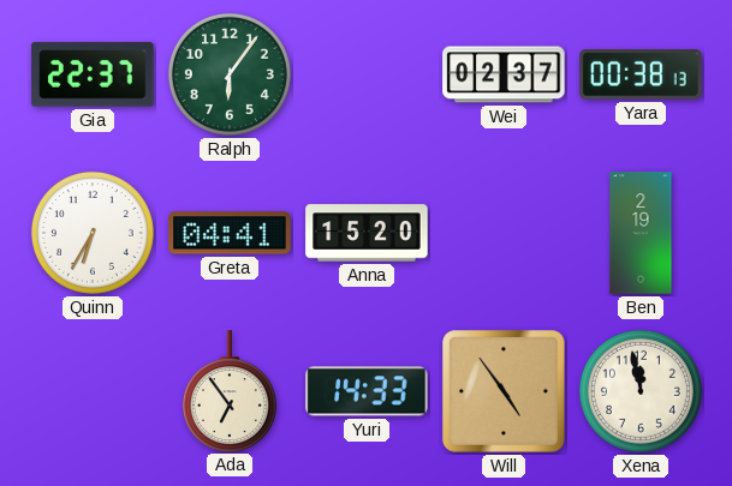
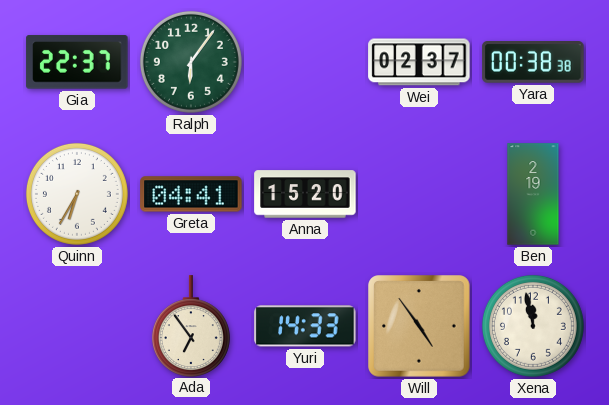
Yara: 00:38:13 -> 00:38:38 (533, 63)
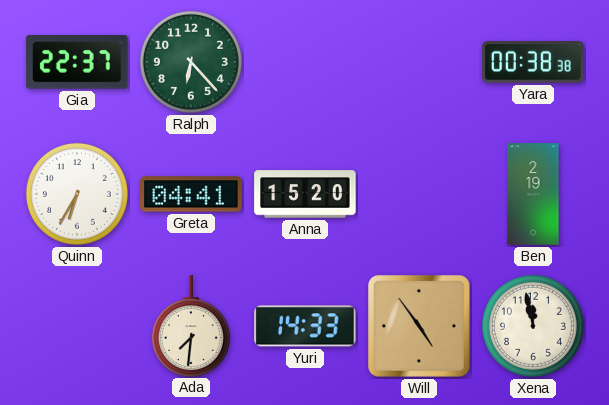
Ralph: 6:06 -> 6:23 (191, 62)
Wei: 02:37 -> none (419, 62)
Ada: 6:54 -> 7:31 (191, 326)
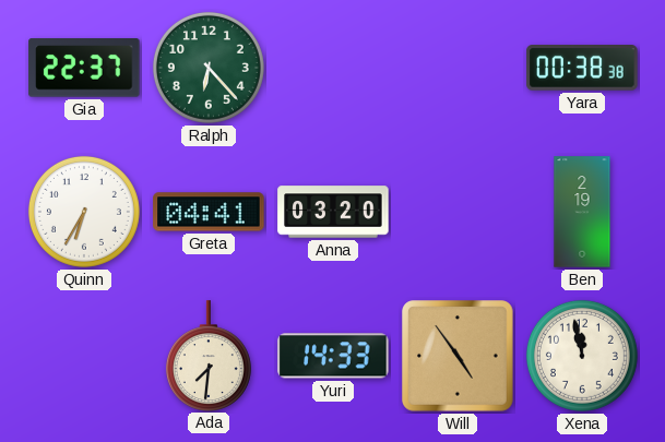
Anna: 15:20 -> 03:20 (333, 212)
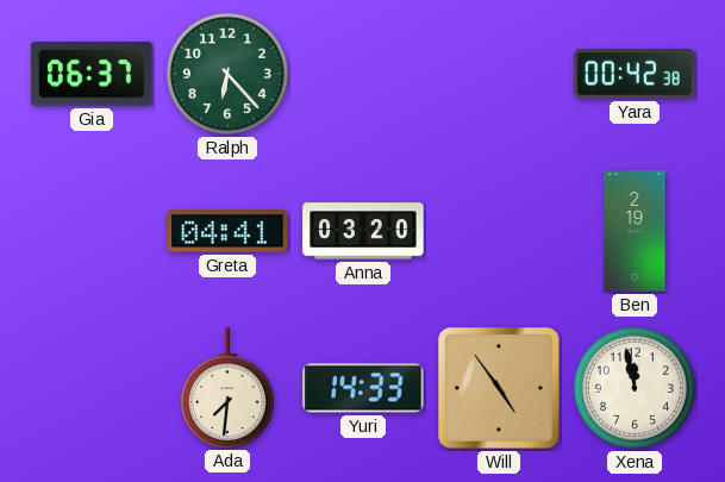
Gia: 22:37 -> 06:37 (92, 74)
Yara: 00:38 -> 00:42 (635, 75)
Quinn: 6:35 -> none (84, 212)
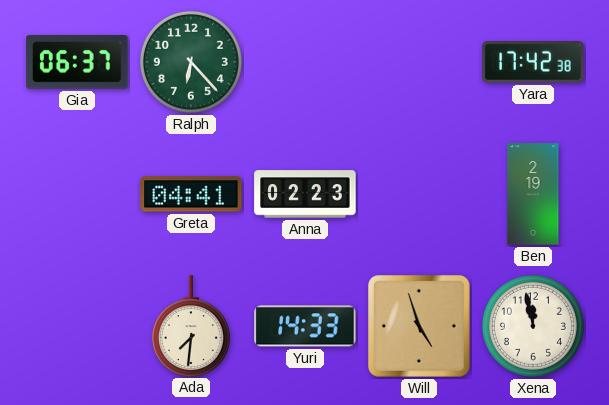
Yara: 00:42 -> 17:42 (533, 63)
Anna: 03:20 -> 02:23 (305, 194)
Will: 4:54 -> 4:57 (419, 326)
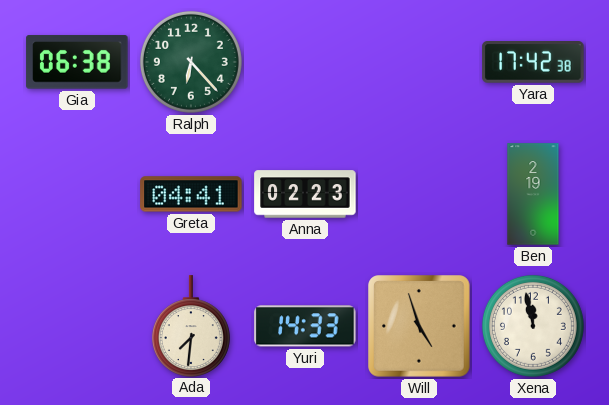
Gia: 06:37 -> 06:38 (77, 62)
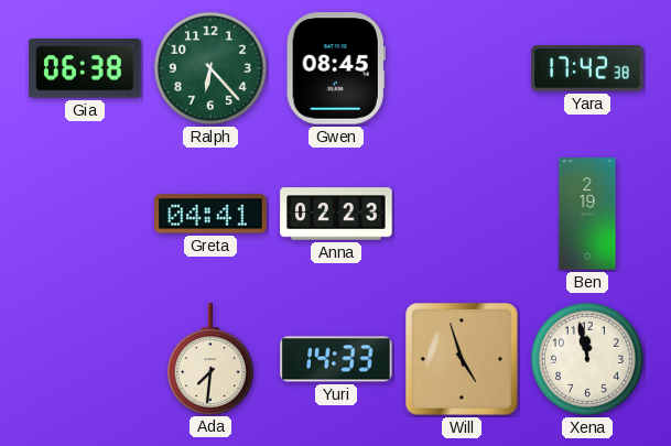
Gwen: none -> 08:45 (336, 68)
